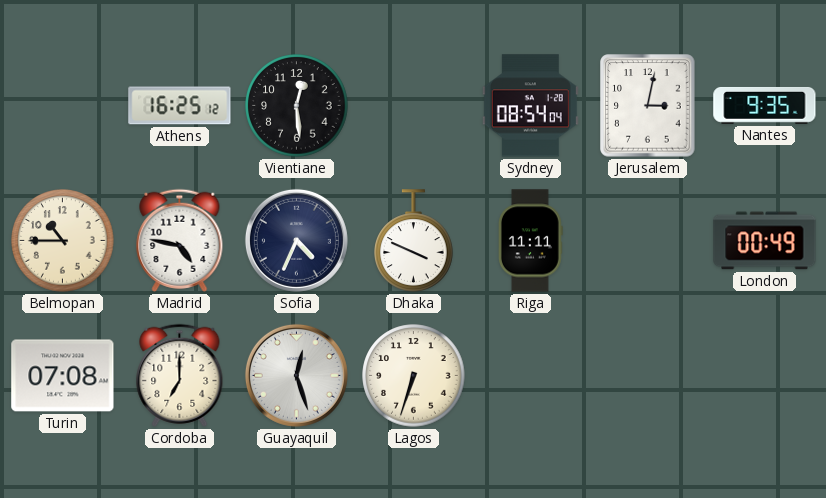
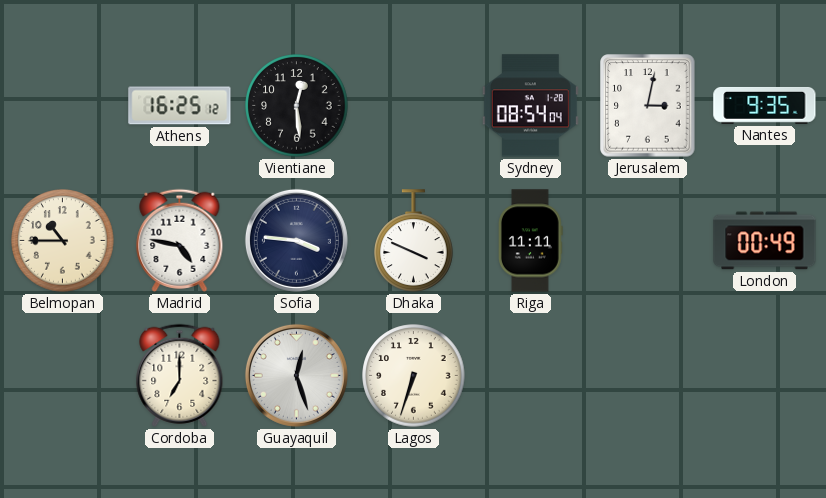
Sofia: 4:34 -> 3:46 (296, 240)
Turin: 07:08 -> none (63, 376)
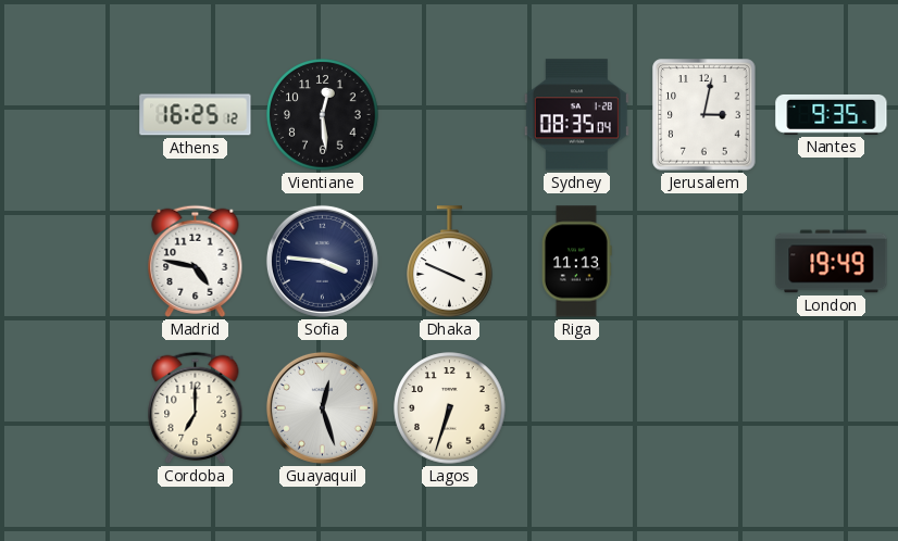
Sydney: 08:54 -> 08:35 (576, 115)
Belmopan: 10:45 -> none (63, 241)
Riga: 11:11 -> 11:13 (576, 262)
London: 00:49 -> 19:49 (832, 262)
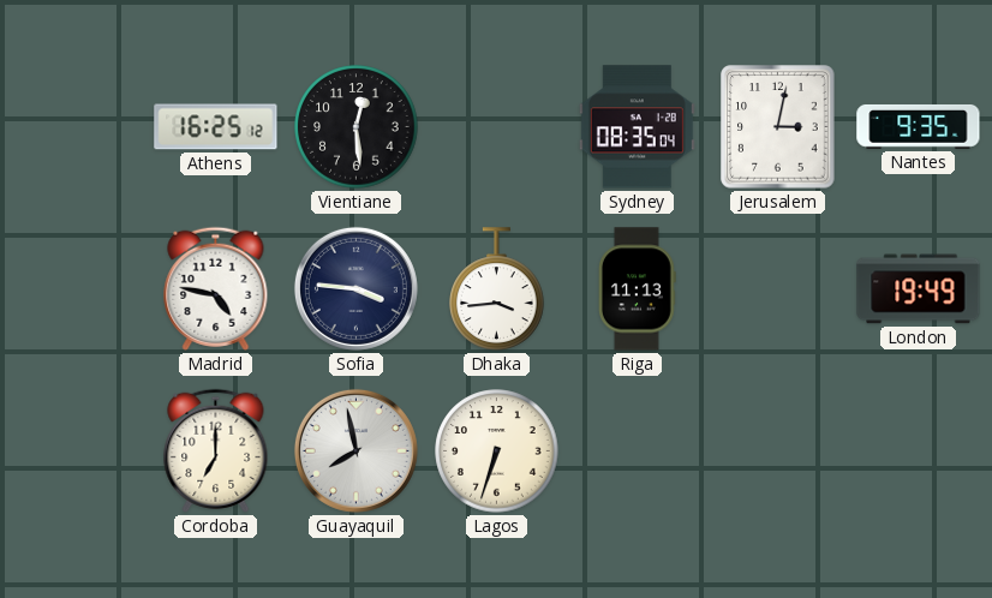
Dhaka: 3:49 -> 3:44 (497, 289)
Guayaquil: 12:27 -> 7:58 (355, 450)
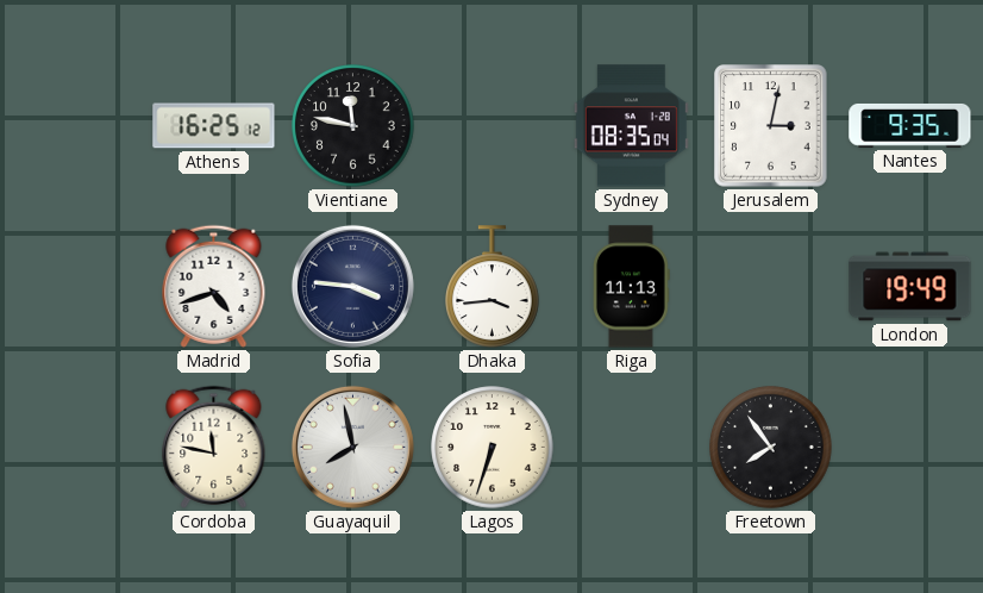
Vientiane: 12:29 -> 11:47 (353, 126)
Madrid: 4:47 -> 4:42 (214, 286)
Cordoba: 7:00 -> 11:47 (214, 447)
Freetown: none -> 7:54 (771, 448)
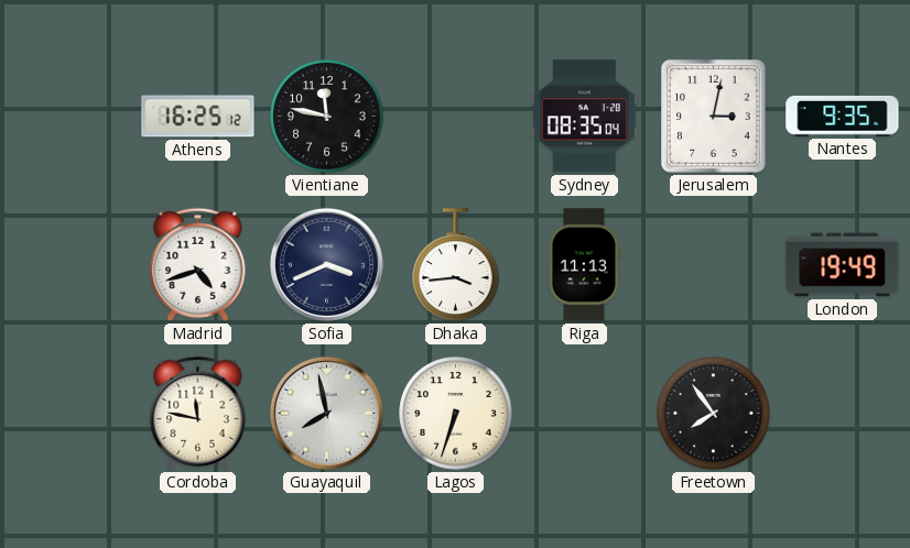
Sofia: 3:46 -> 3:41 (326, 264)
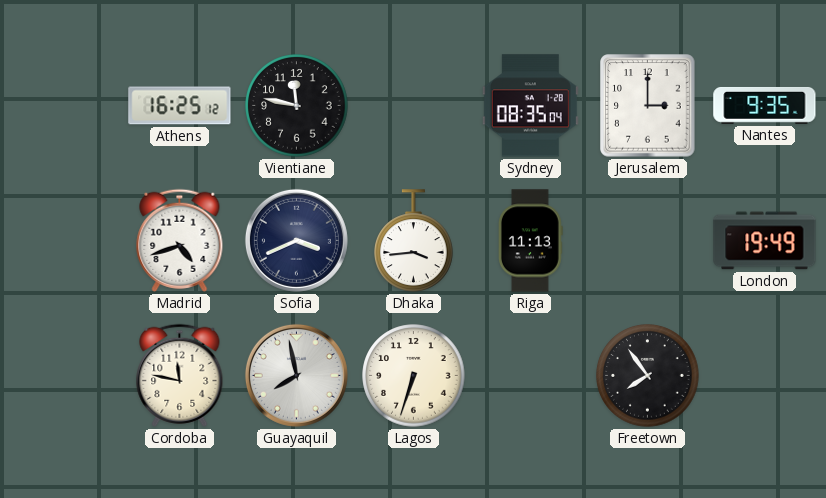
Jerusalem: 3:02 -> 3:00 (648, 106)
